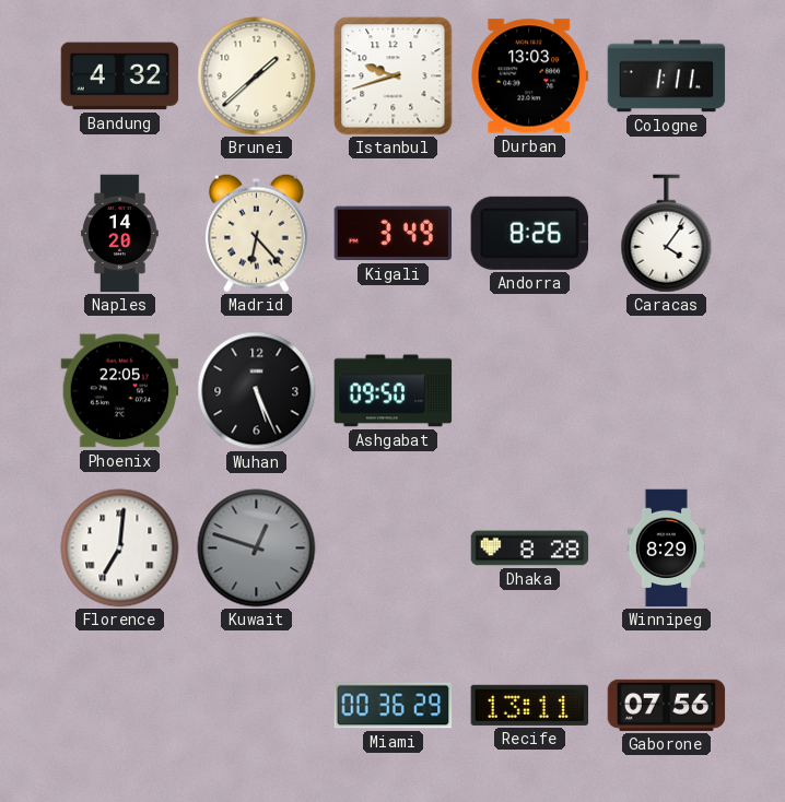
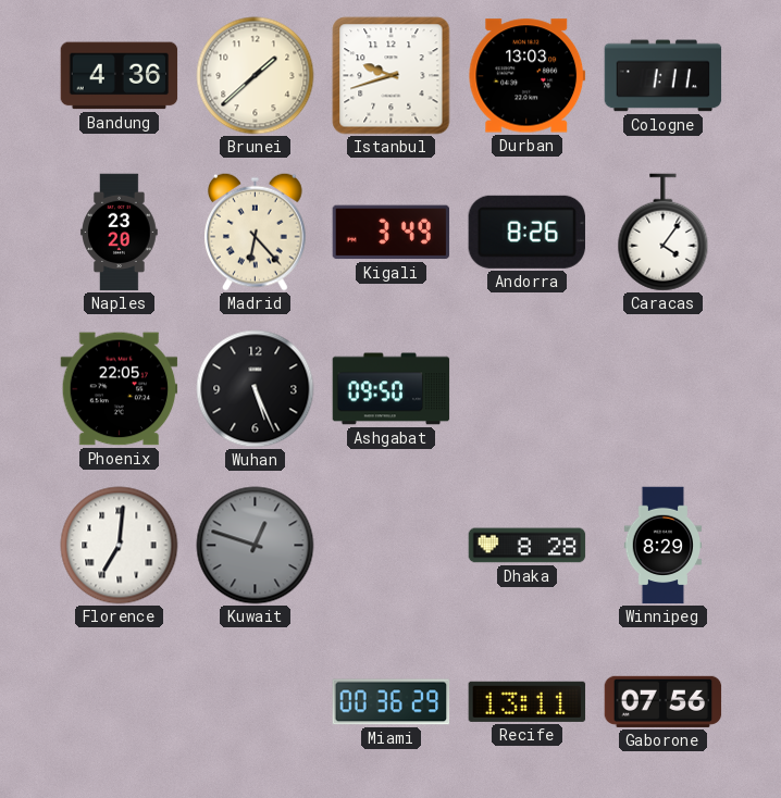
Bandung: 4:32 -> 4:36 (120, 76)
Naples: 14:20 -> 23:20 (120, 233)
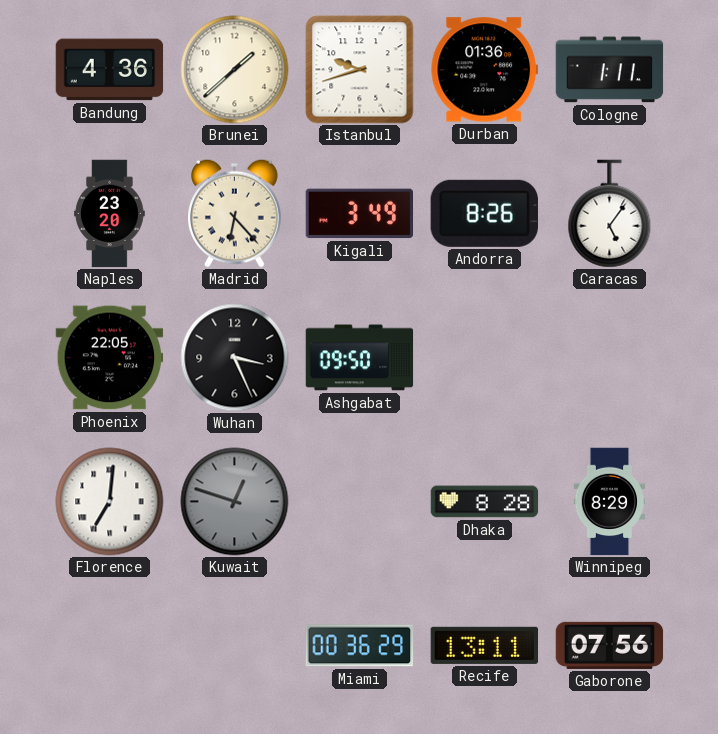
Durban: 13:03 -> 01:36 (485, 70)
Caracas: 4:06 -> 5:06 (610, 214)
Wuhan: 5:26 -> 3:26 (235, 358)
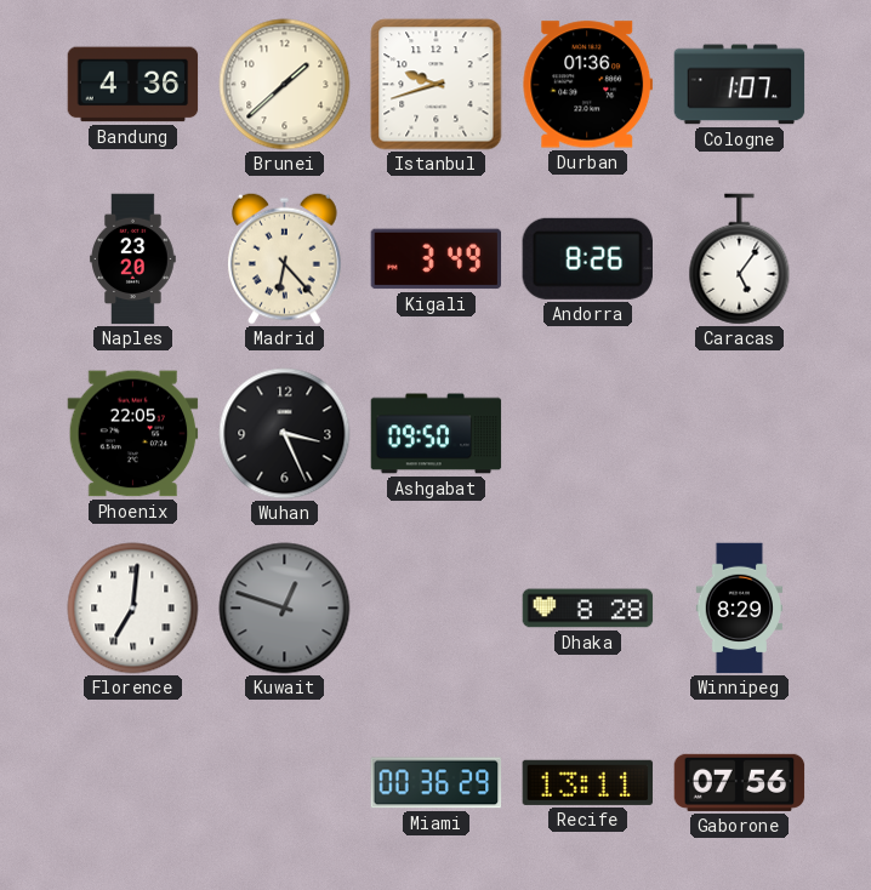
Cologne: 1:11 -> 1:07 (740, 85)
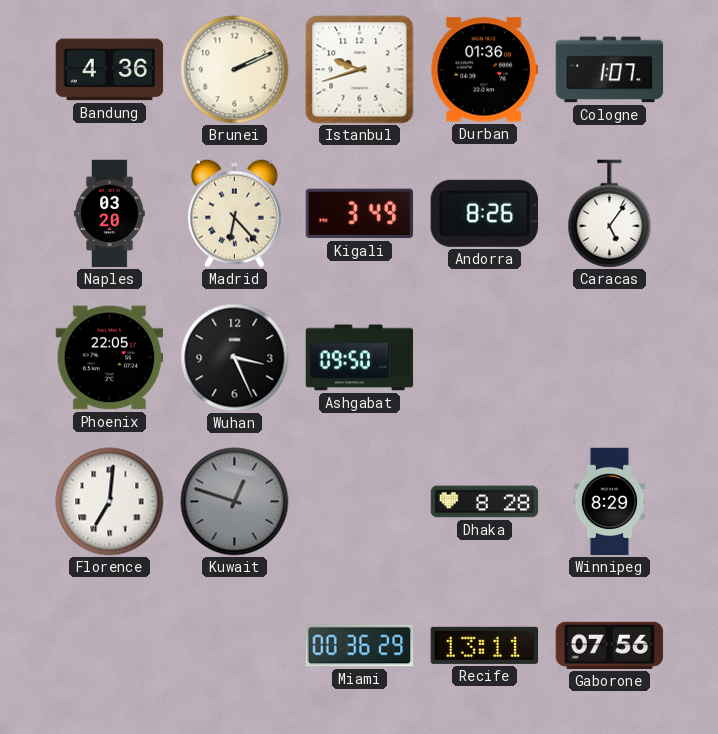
Brunei: 1:38 -> 2:11 (235, 70)
Naples: 23:20 -> 03:20 (110, 214)
